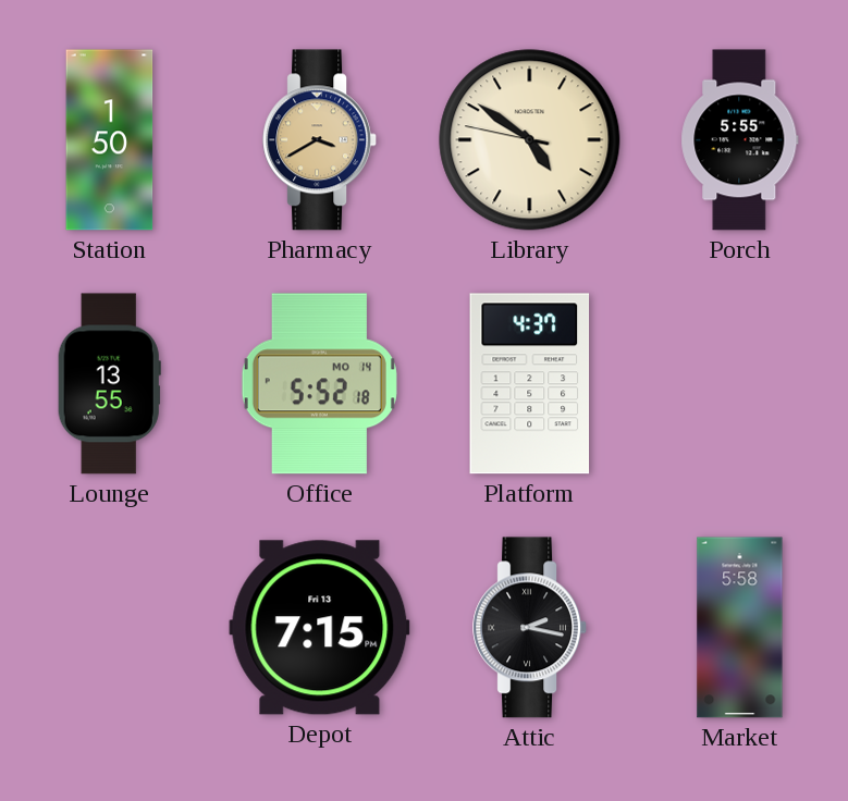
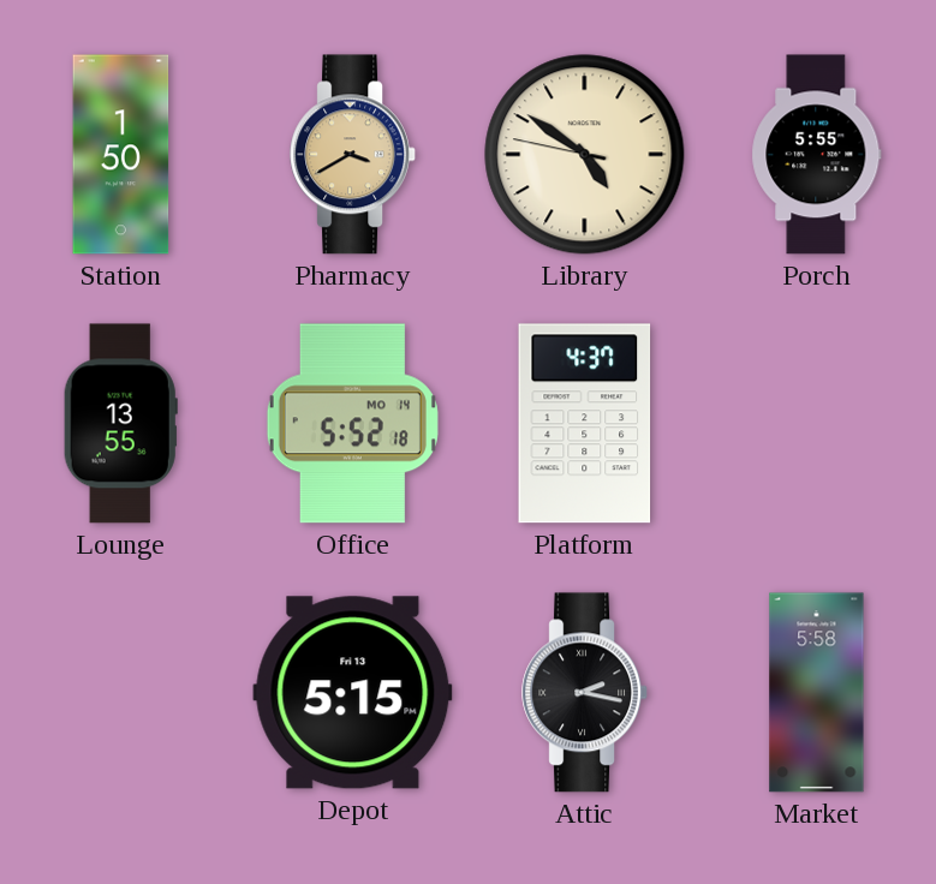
Depot: 7:15 -> 5:15 (353, 693)
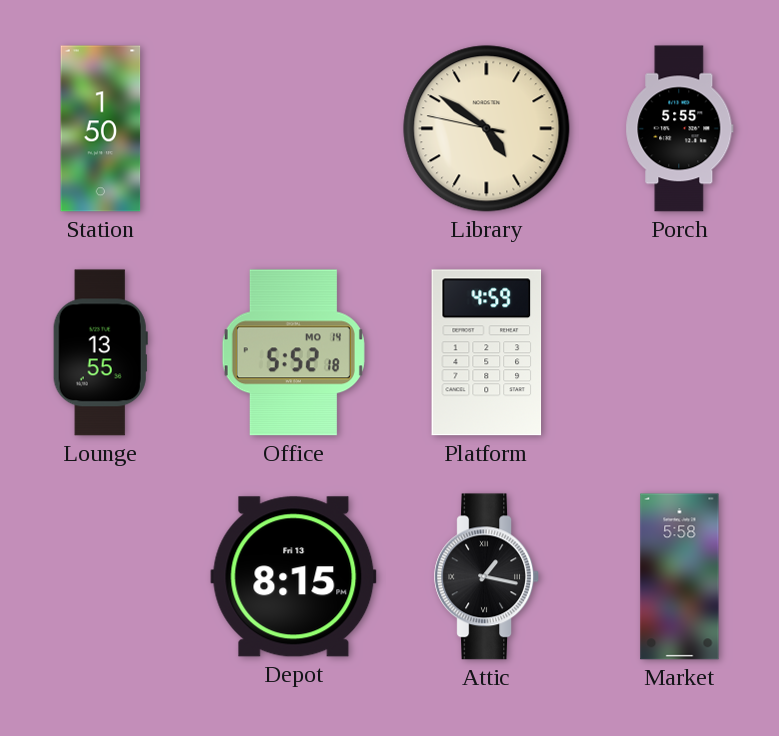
Pharmacy: 3:40 -> none (352, 155)
Platform: 4:37 -> 4:59 (487, 353)
Depot: 5:15 -> 8:15 (294, 577)
Attic: 2:17 -> 1:17 (486, 577)
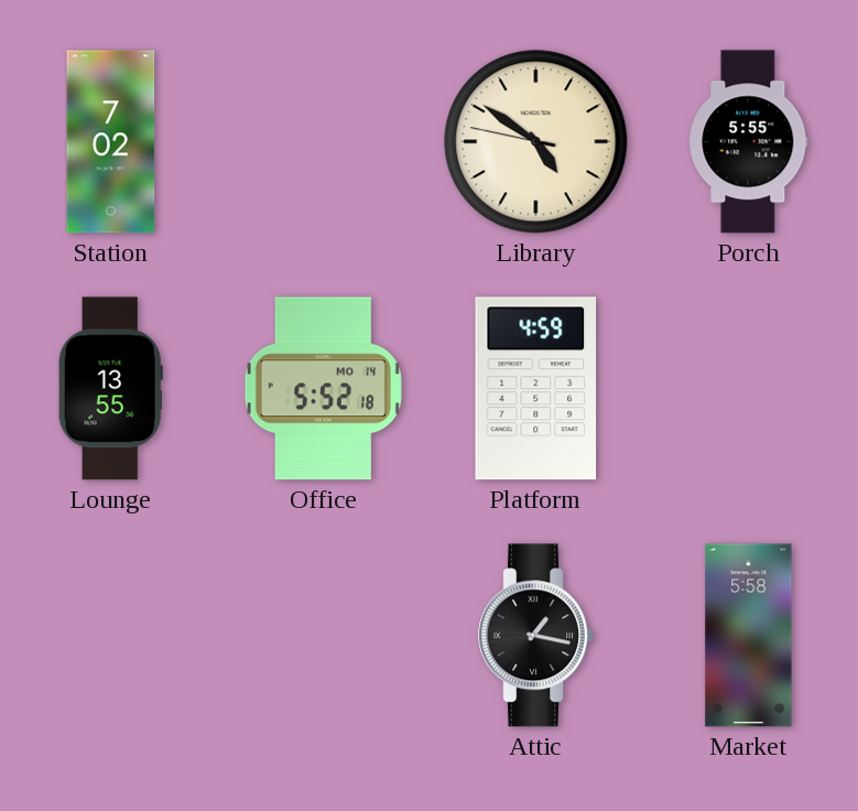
Station: 1:50 -> 7:02 (111, 142)
Depot: 8:15 -> none (294, 577)
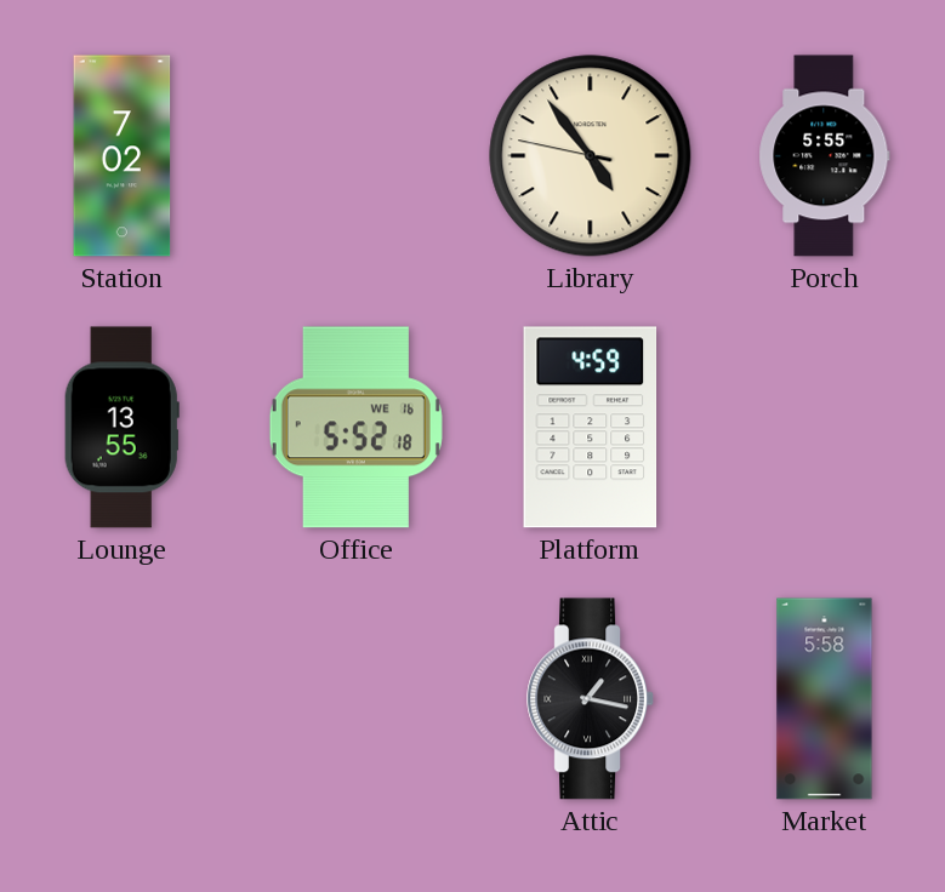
Library: 4:50 -> 4:53 (591, 156)
Office date: MO 14 -> WE 16 (355, 428)
